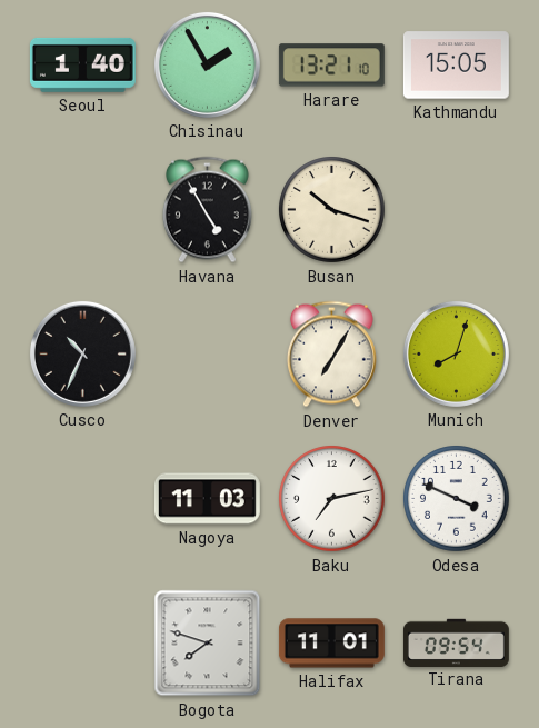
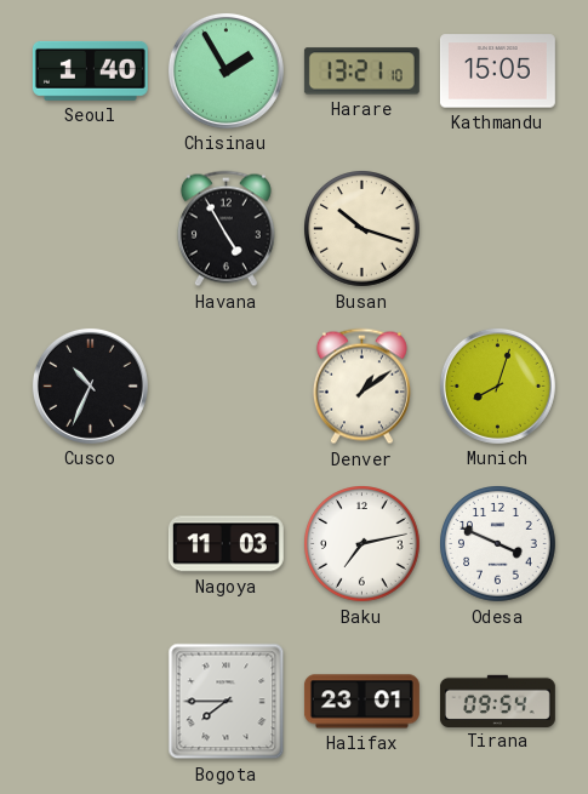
Denver: 7:05 -> 1:09 (361, 387)
Bogota: 7:48 -> 7:45 (227, 702)
Halifax: 11:01 -> 23:01 (361, 702)
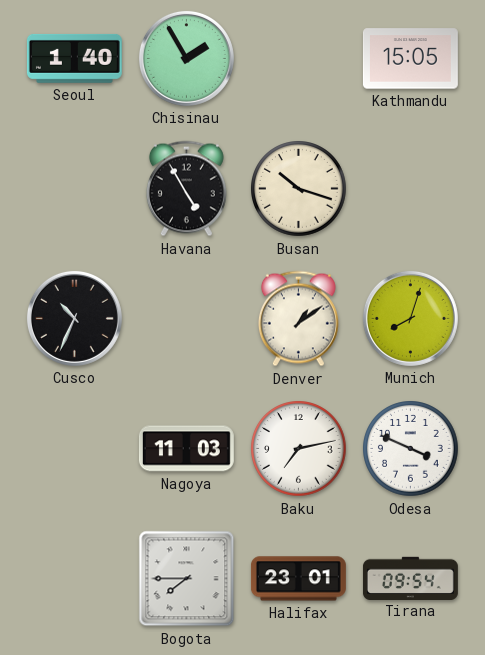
Harare: 13:21 -> none (361, 72)
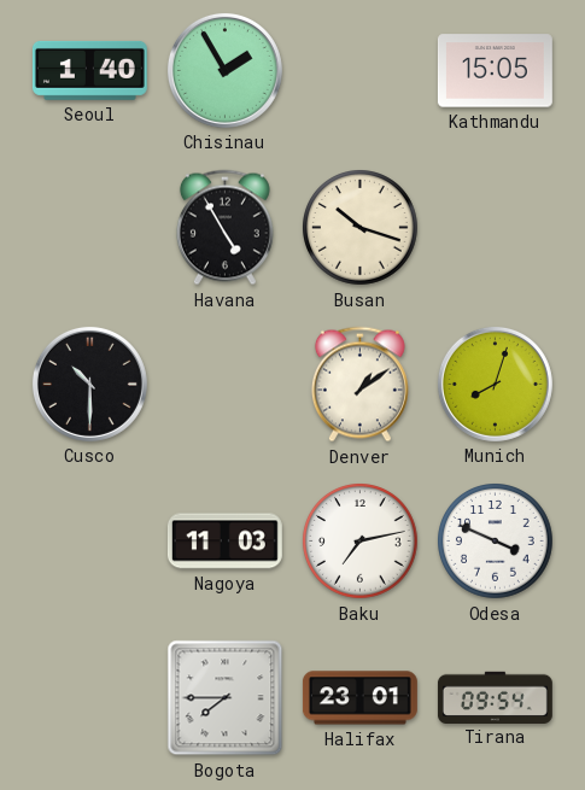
Cusco: 10:34 -> 10:30 (89, 384)
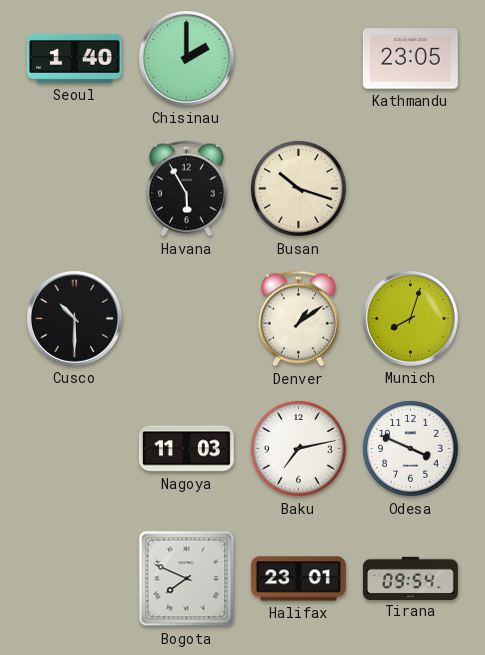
Chisinau: 1:55 -> 2:00 (186, 58)
Kathmandu: 15:05 -> 23:05 (410, 59)
Havana: 4:55 -> 5:55 (186, 189)
Bogota: 7:45 -> 7:49 (187, 579)
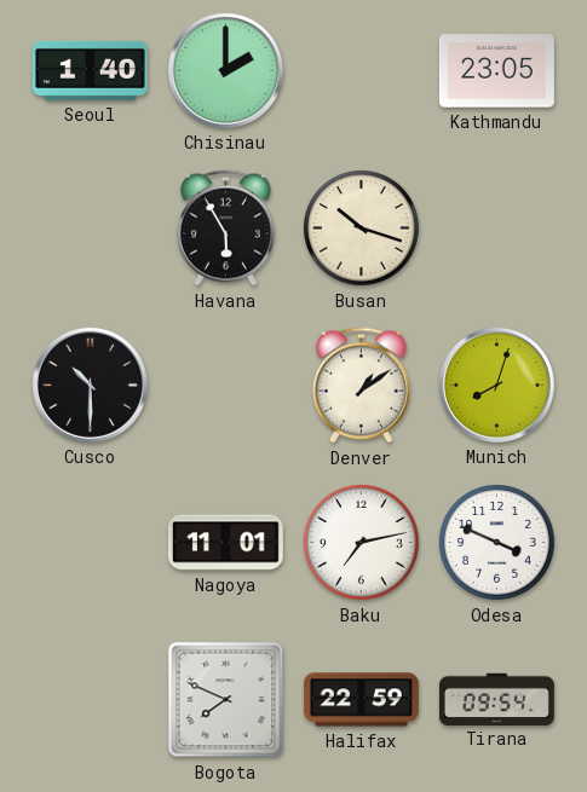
Nagoya: 11:03 -> 11:01 (225, 543)
Halifax: 23:01 -> 22:59 (361, 700)
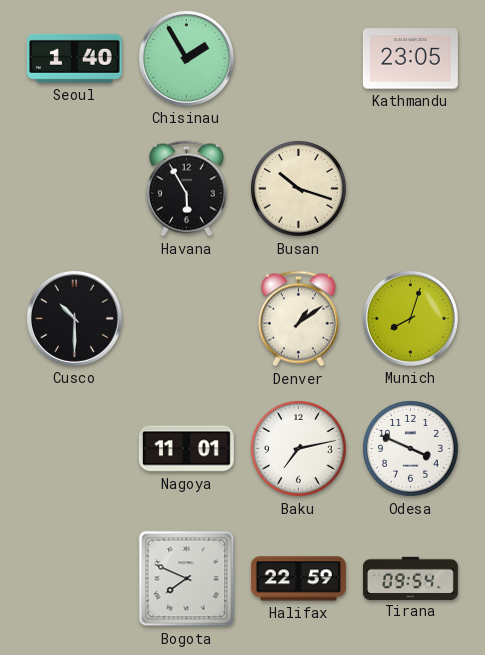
Chisinau: 2:00 -> 1:55 (186, 58)
